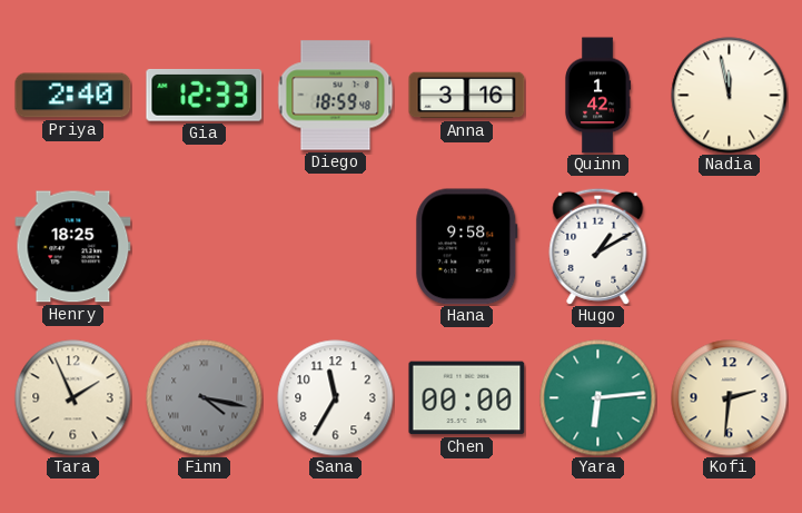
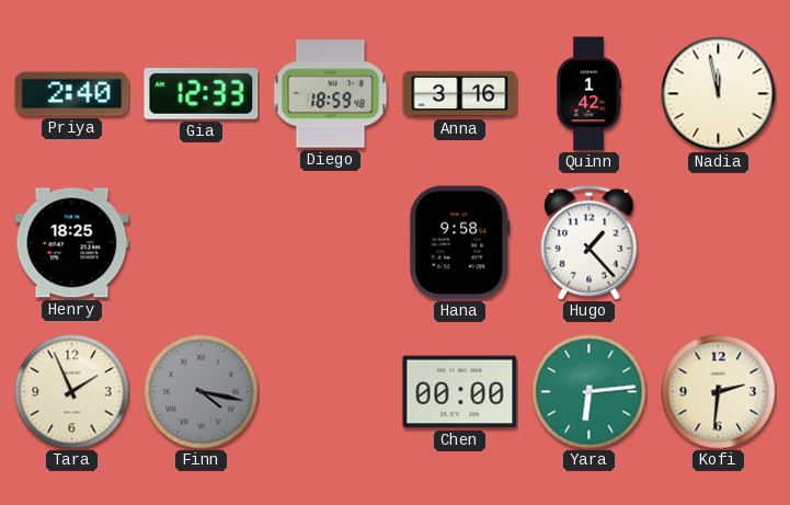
Hugo: 1:10 -> 1:23 (589, 242)
Sana: 11:35 -> none (336, 398)
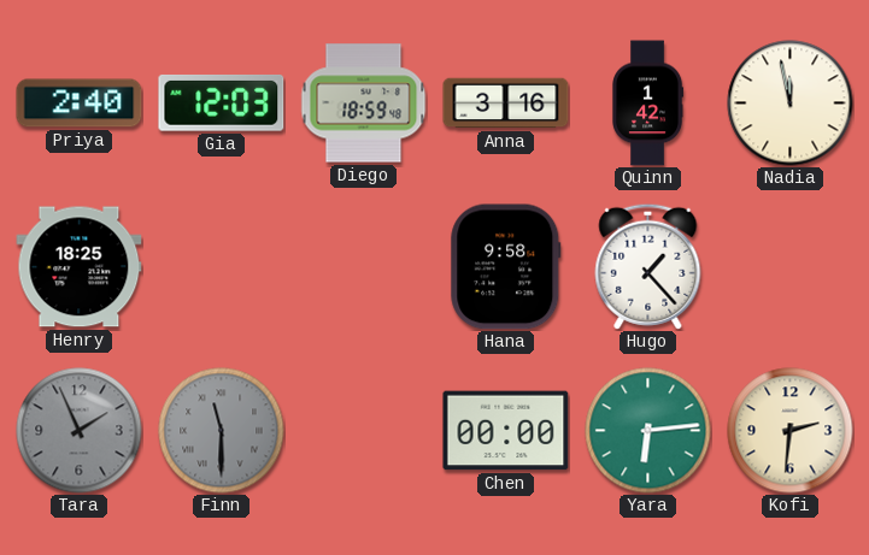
Gia: 12:33 -> 12:03 (222, 102)
Tara dial: cream -> grey (80, 431)
Finn: 4:17 -> 11:30 (222, 431)
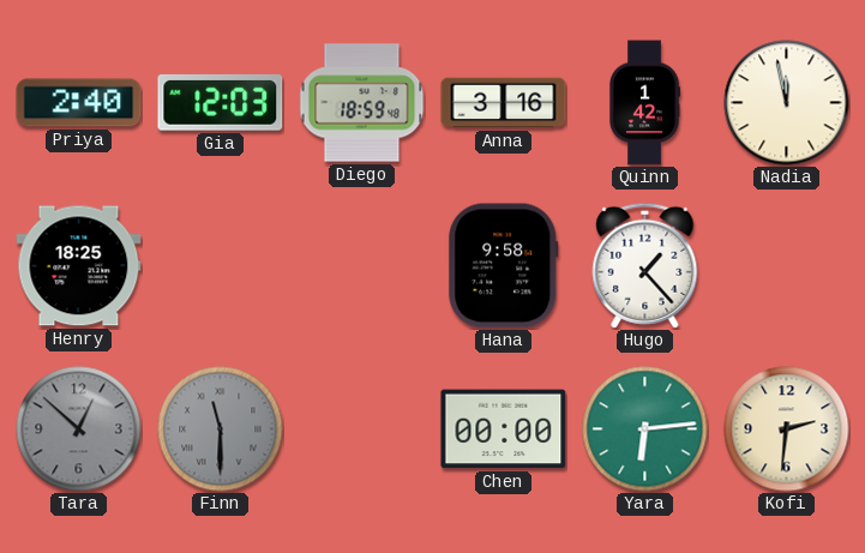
Tara: 1:56 -> 12:52 (79, 429)
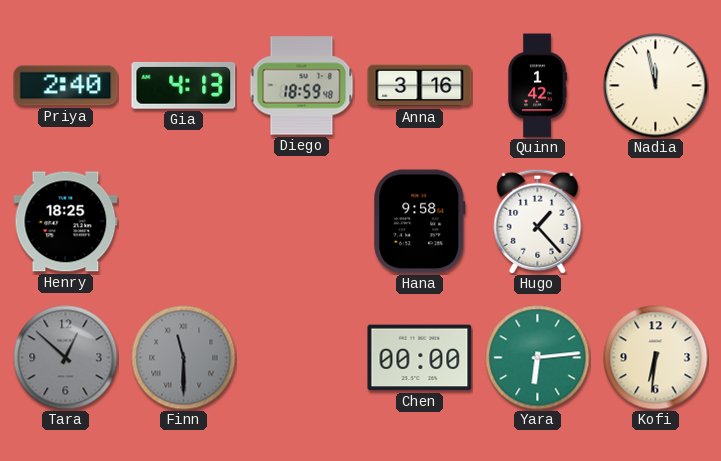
Gia: 12:03 -> 4:13 (184, 85)
Kofi: 2:31 -> 6:31 (656, 358)
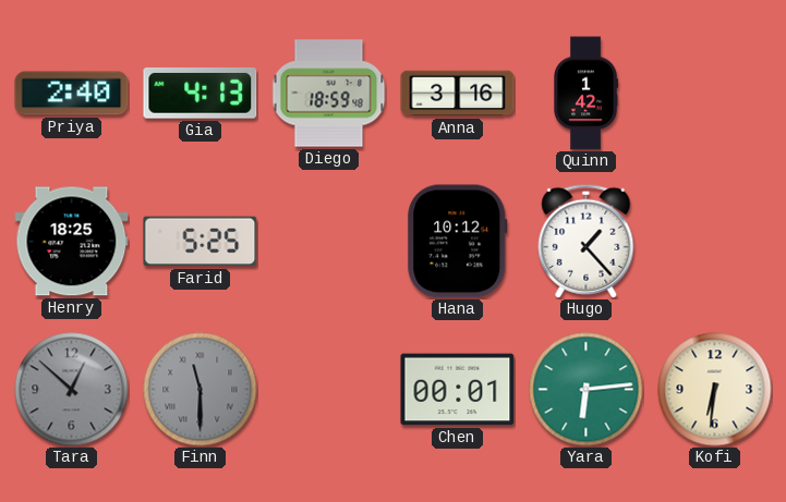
Nadia: 11:58 -> none (656, 86)
Farid: none -> 5:25 (201, 242)
Hana: 9:58 -> 10:12 (458, 242)
Chen: 00:00 -> 00:01 (458, 390)
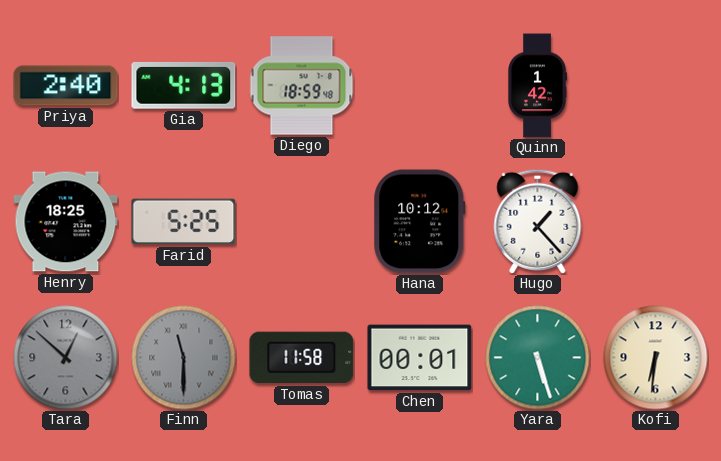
Anna: 3:16 -> none (458, 94)
Tomas: none -> 11:58 (302, 358)
Yara: 6:14 -> 5:27 (538, 358)
